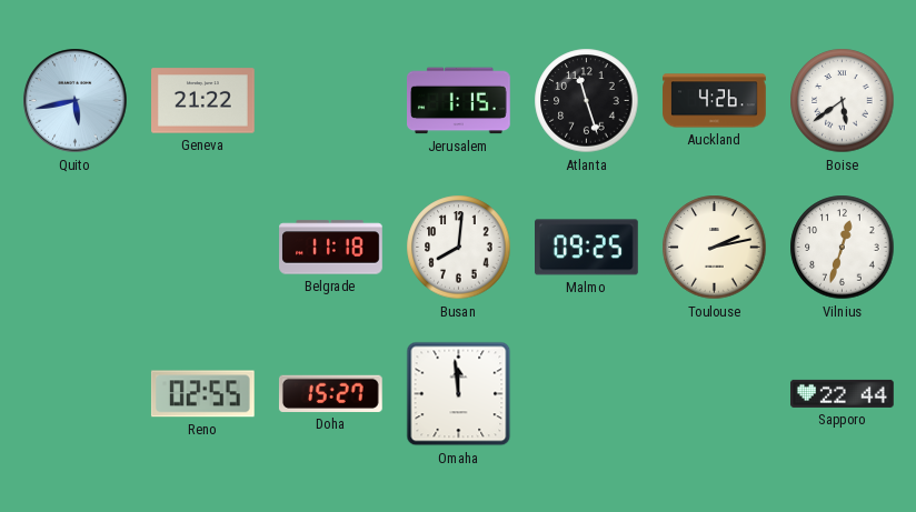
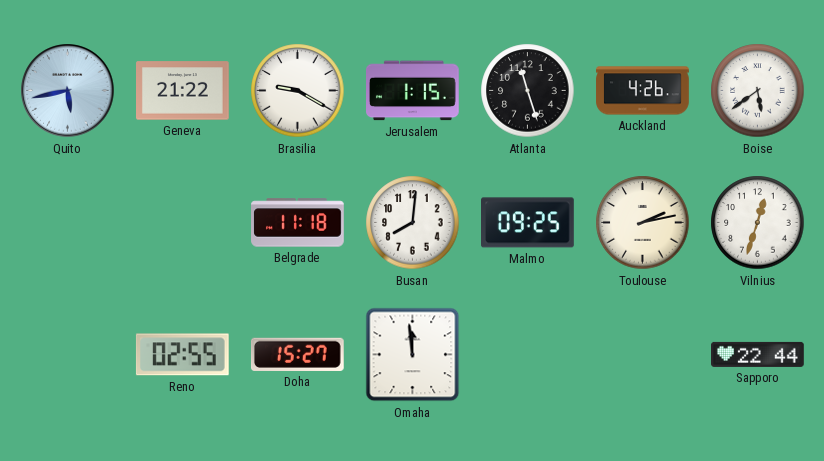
Brasilia: none -> 9:20 (298, 91)
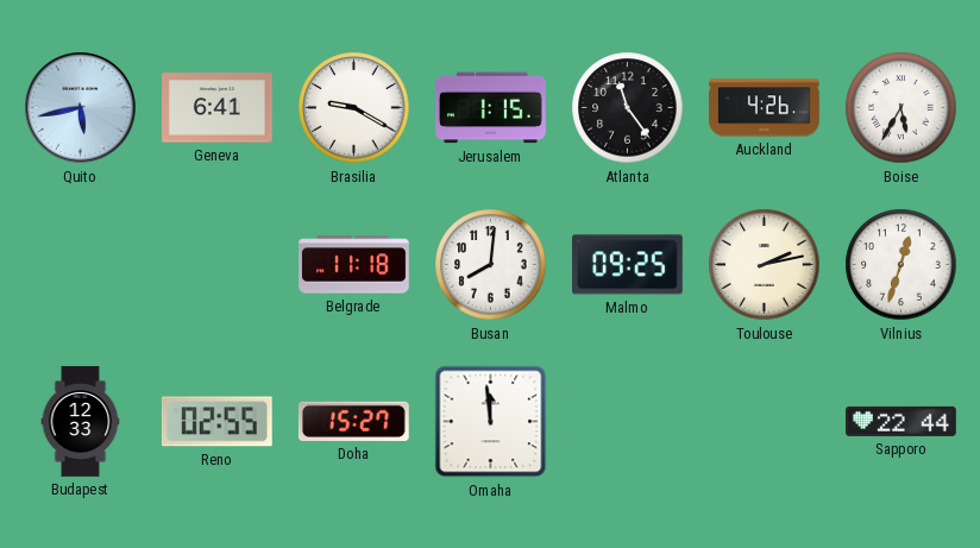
Geneva: 21:22 -> 6:41 (218, 108)
Atlanta: 11:27 -> 11:24 (628, 108)
Boise: 5:39 -> 5:35 (902, 108)
Budapest: none -> 12:33 (81, 422)
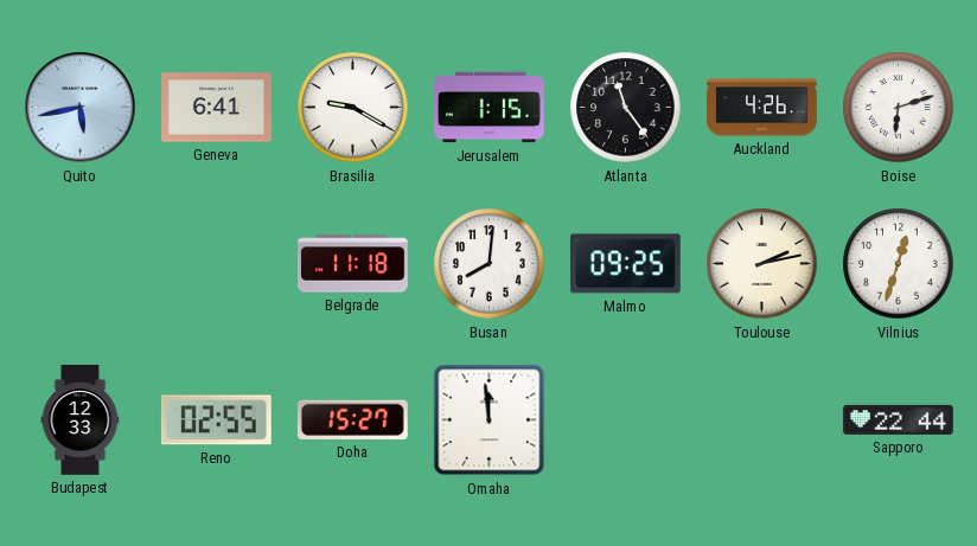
Boise: 5:35 -> 6:12 (899, 108)
